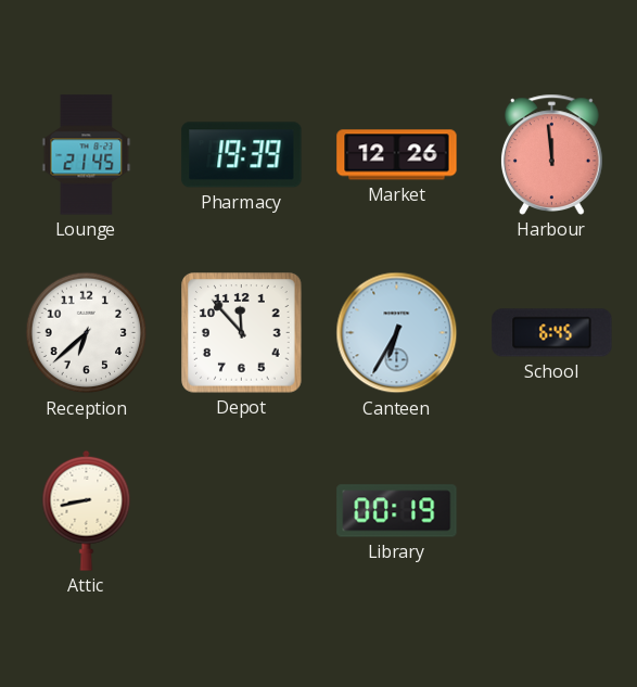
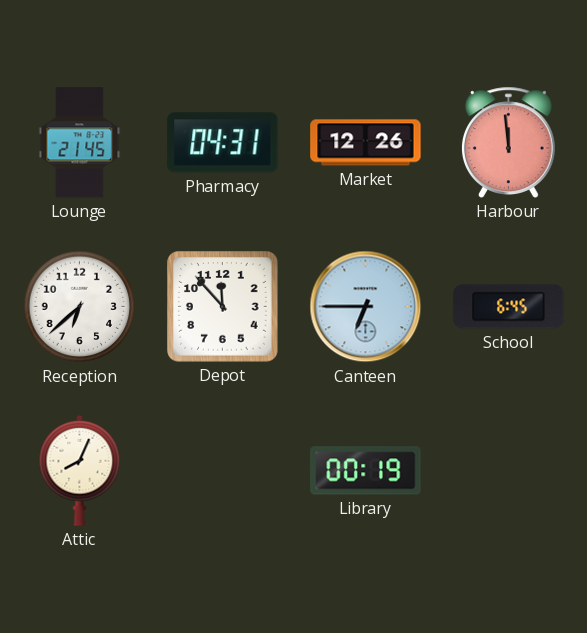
Pharmacy: 19:39 -> 04:31 (223, 143)
Canteen: 6:35 -> 6:45 (366, 307)
Attic: 8:43 -> 8:04 (80, 470)
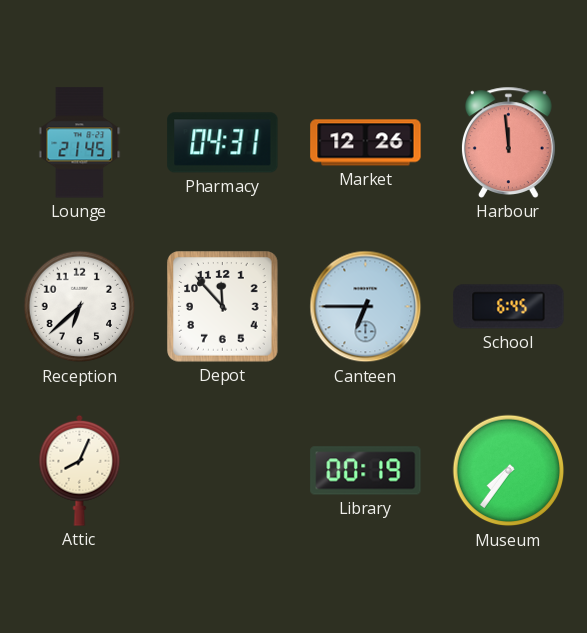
Museum: none -> 7:36 (509, 471)
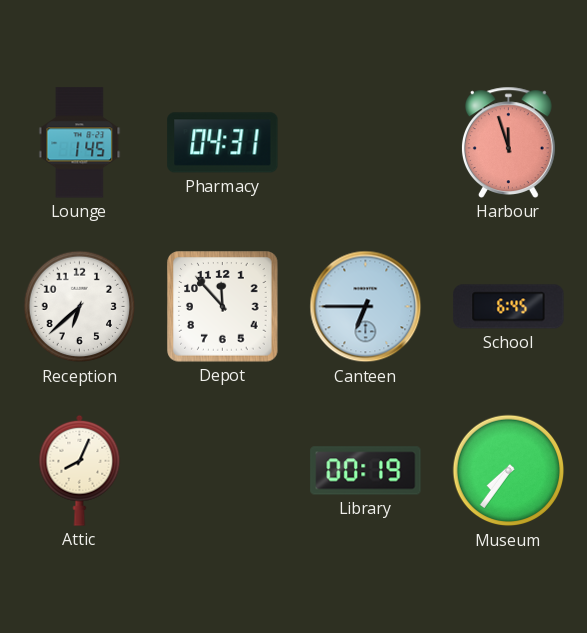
Lounge: 21:45 -> 1:45 (80, 143)
Market: 12:26 -> none (366, 143)
Harbour: 11:59 -> 11:57 (508, 142)
